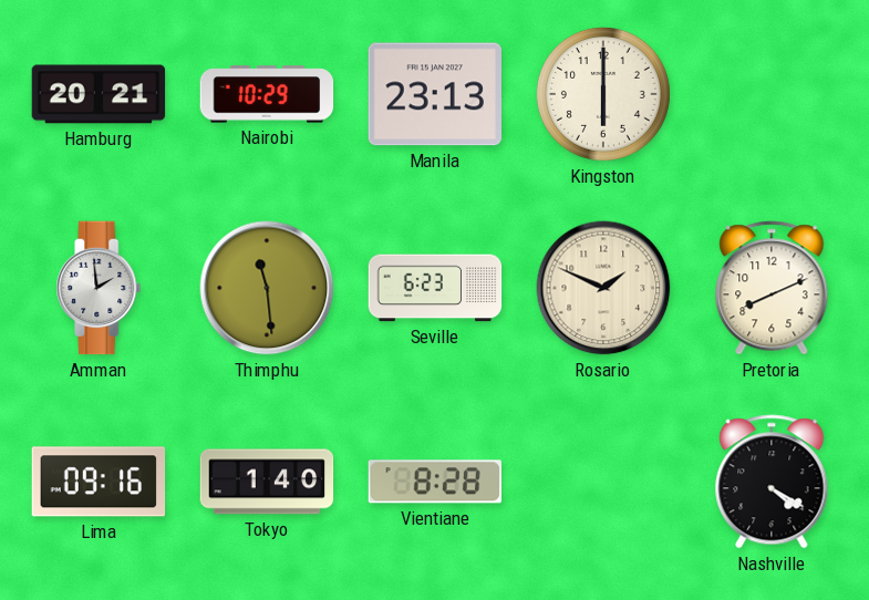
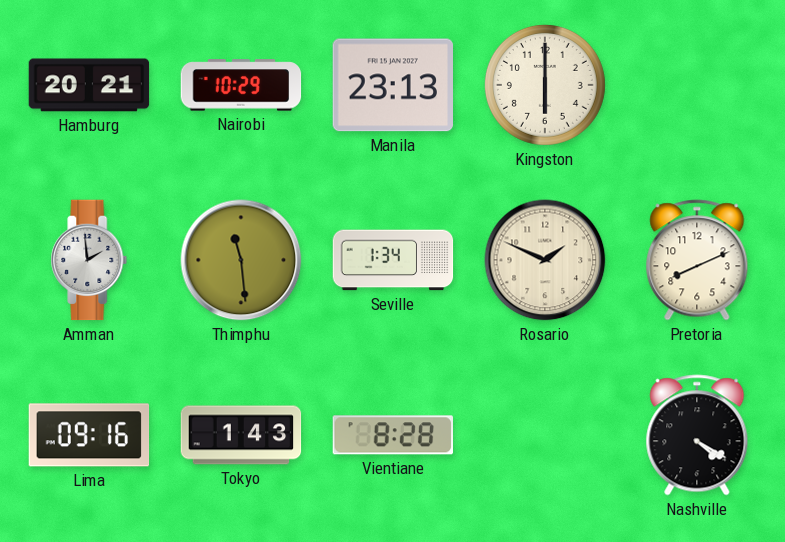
Seville: 6:23 -> 1:34 (393, 260)
Tokyo: 1:40 -> 1:43 (241, 435)
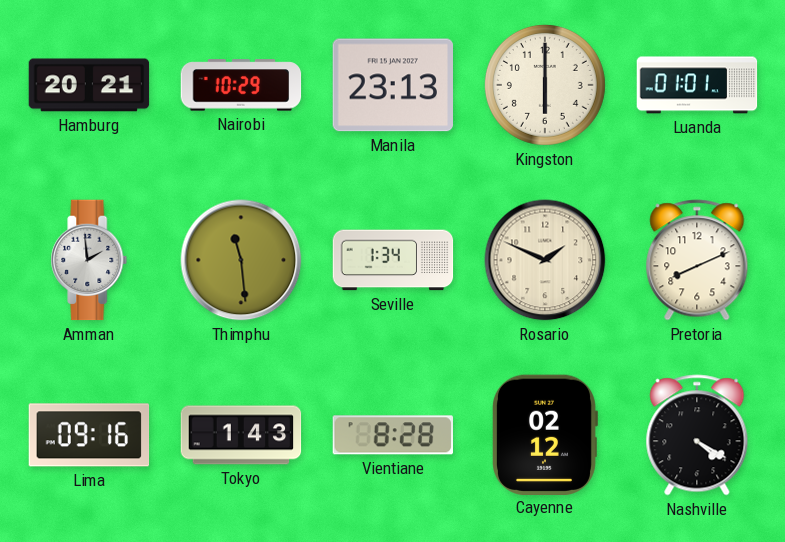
Luanda: none -> 01:01 (697, 85)
Cayenne: none -> 02:12 (545, 434)
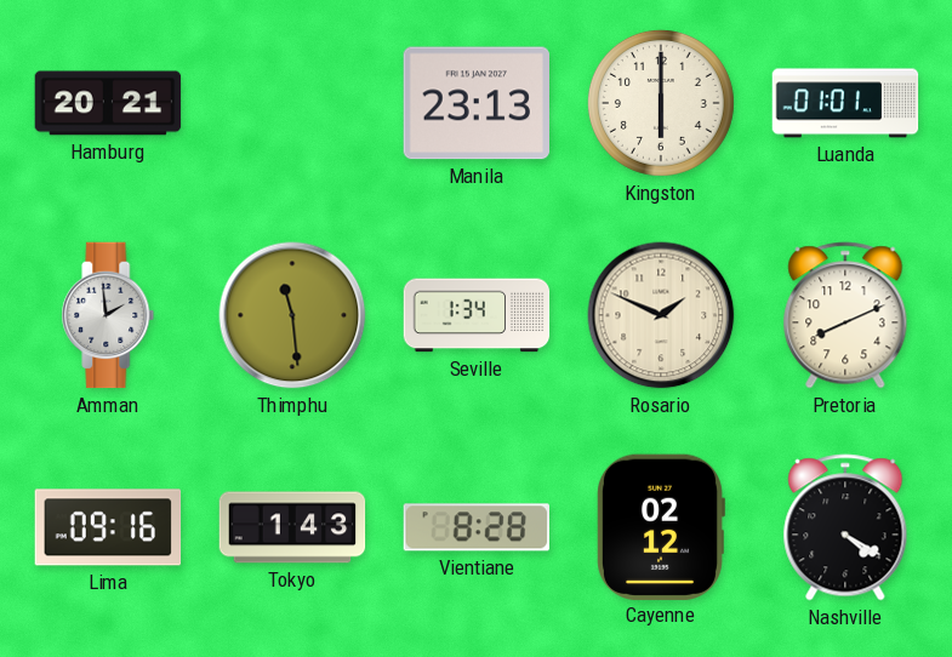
Nairobi: 10:29 -> none (241, 85)
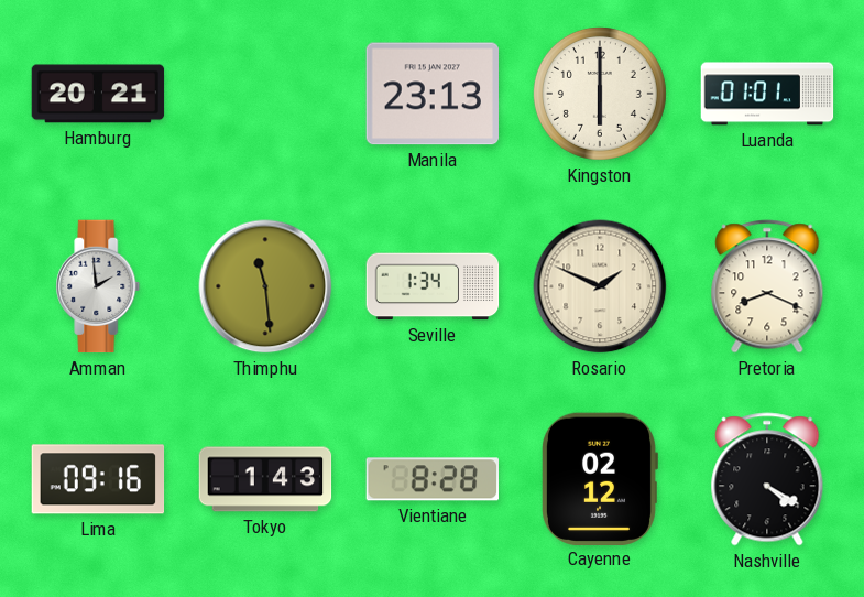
Pretoria: 8:11 -> 8:19 (767, 286)
